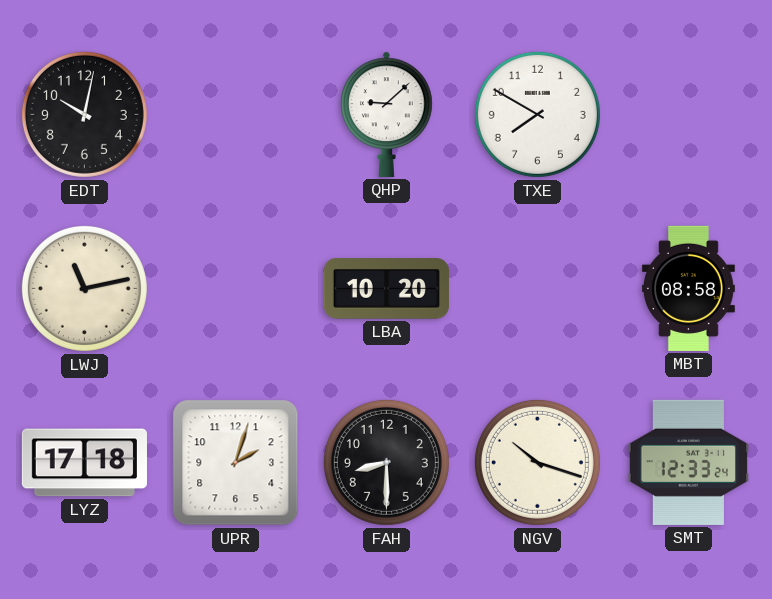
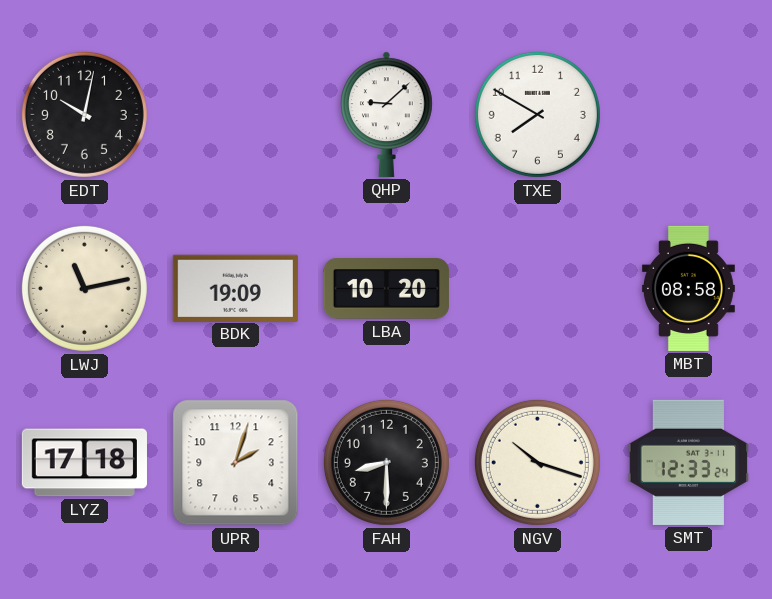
BDK: none -> 19:09 (235, 288)
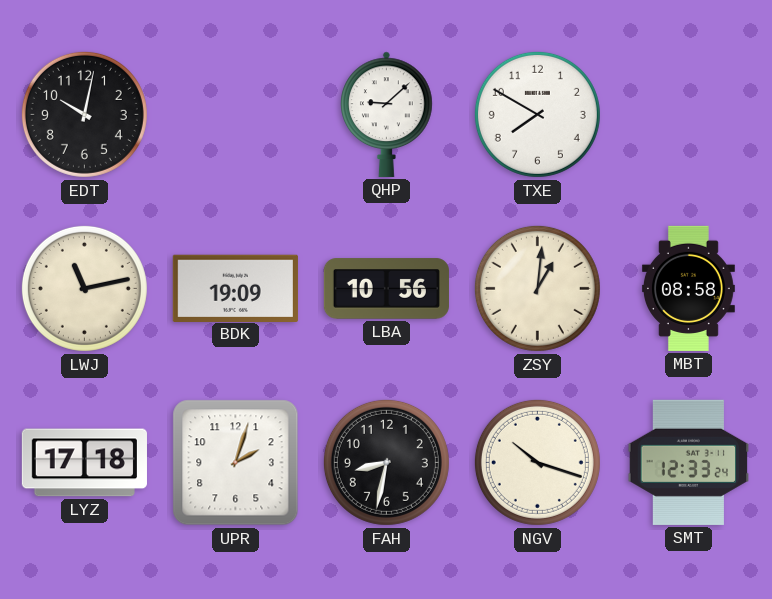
LBA: 10:20 -> 10:56 (386, 289)
ZSY: none -> 1:01 (537, 288)
FAH: 8:30 -> 8:32 (386, 462)
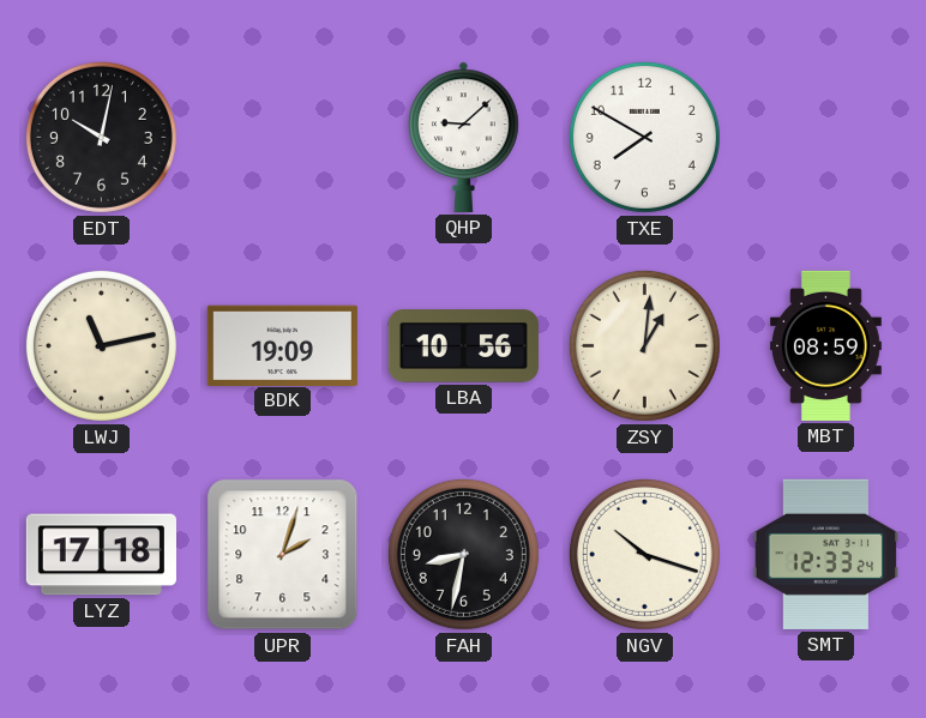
MBT: 08:58 -> 08:59 (825, 345)
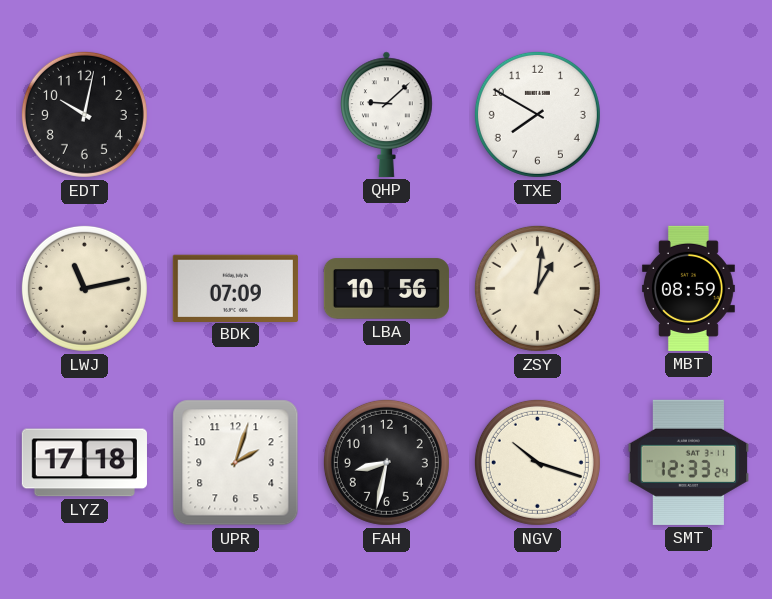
BDK: 19:09 -> 07:09 (235, 288)
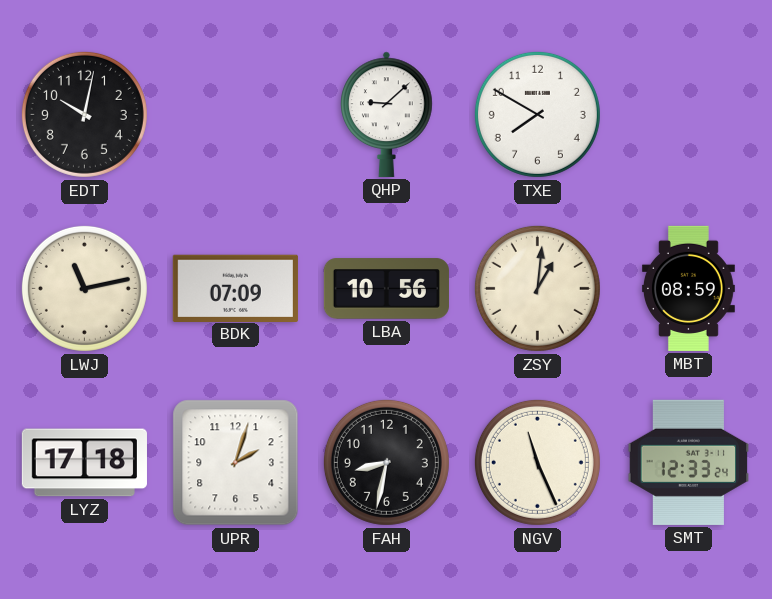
NGV: 10:18 -> 11:26 (537, 462)
